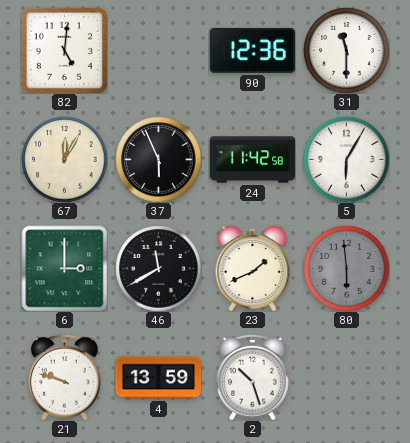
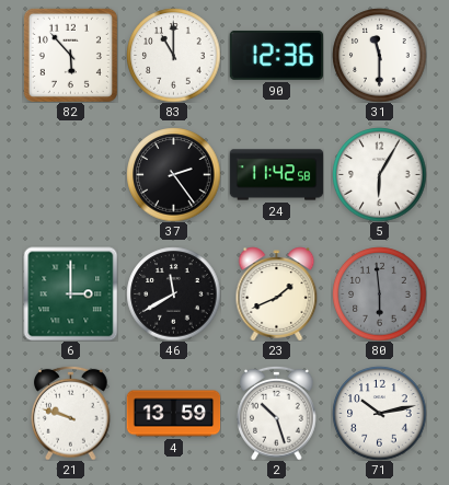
82: 5:01 -> 5:53 (70, 55)
83: none -> 11:00 (173, 55)
67: 12:05 -> none (64, 159)
37: 5:56 -> 2:24 (173, 174)
71: none -> 10:13 (379, 413)
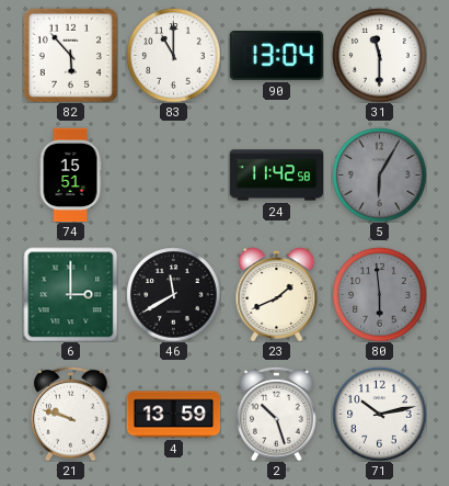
90: 12:36 -> 13:04 (276, 55)
74: none -> 15:51 (70, 174)
37: 2:24 -> none (173, 174)
5 dial: white -> grey (379, 174)
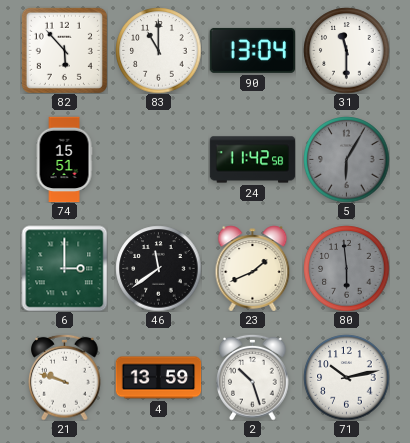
46: 11:40 -> 11:39 (158, 268)
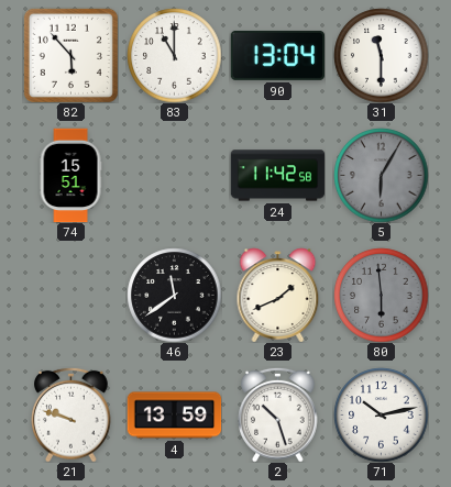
6: 3:00 -> none (64, 268)
